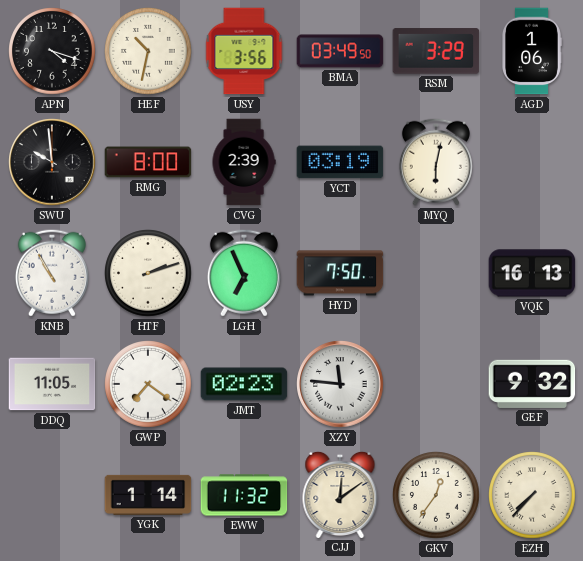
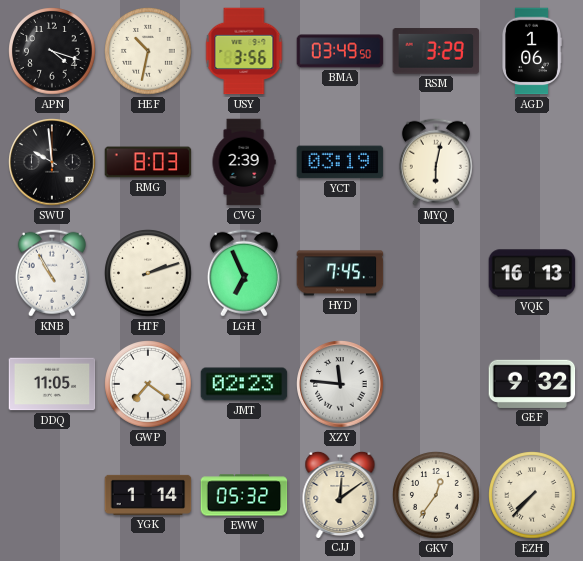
RMG: 8:00 -> 8:03 (148, 162)
HYD: 7:50 -> 7:45 (340, 273)
EWW: 11:32 -> 05:32 (244, 495)
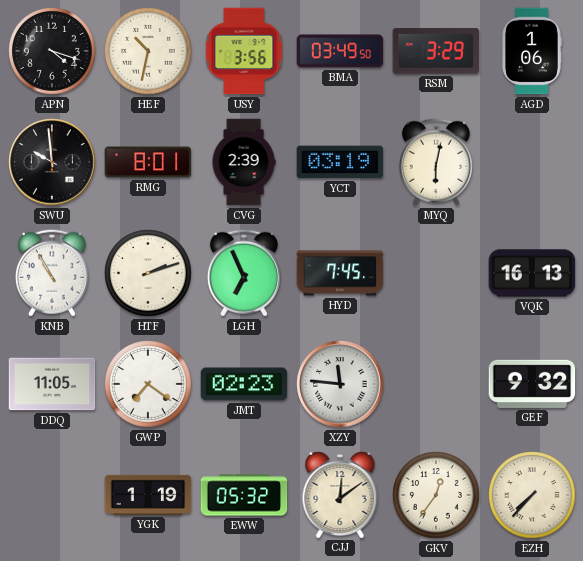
RMG: 8:03 -> 8:01 (148, 162)
YGK: 1:14 -> 1:19 (148, 495)
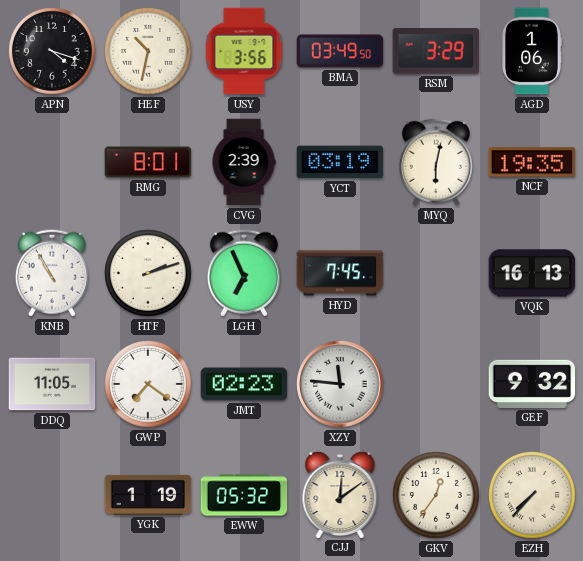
SWU: 9:59 -> none (52, 162)
NCF: none -> 19:35 (532, 162)
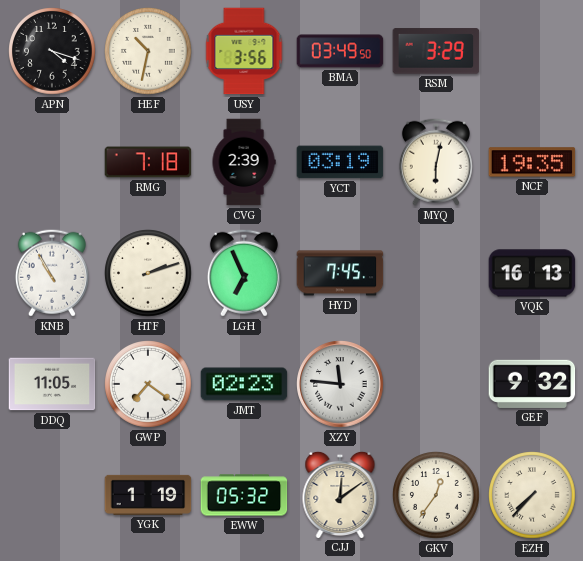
AGD: 1:06 -> none (532, 51)
RMG: 8:01 -> 7:18 (148, 162)
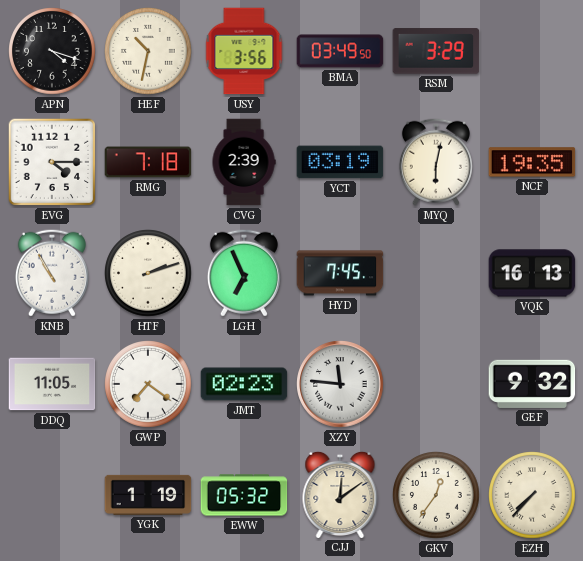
EVG: none -> 4:15 (52, 162)
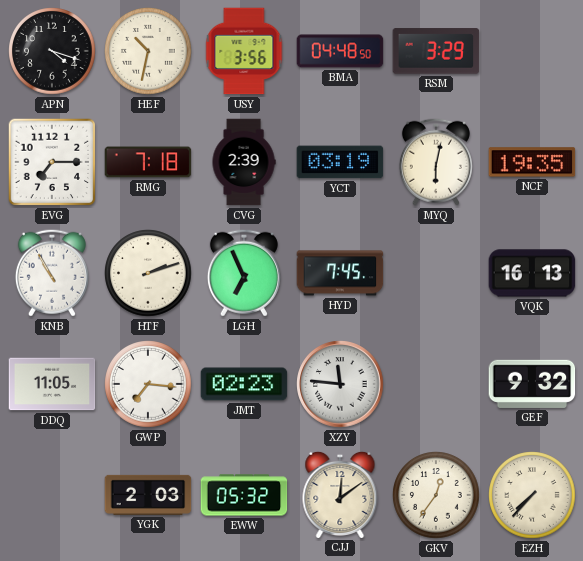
BMA: 03:49 -> 04:48 (340, 51)
EVG: 4:15 -> 7:15 (52, 162)
GWP: 7:21 -> 7:16 (148, 384)
YGK: 1:19 -> 2:03 (148, 495)
